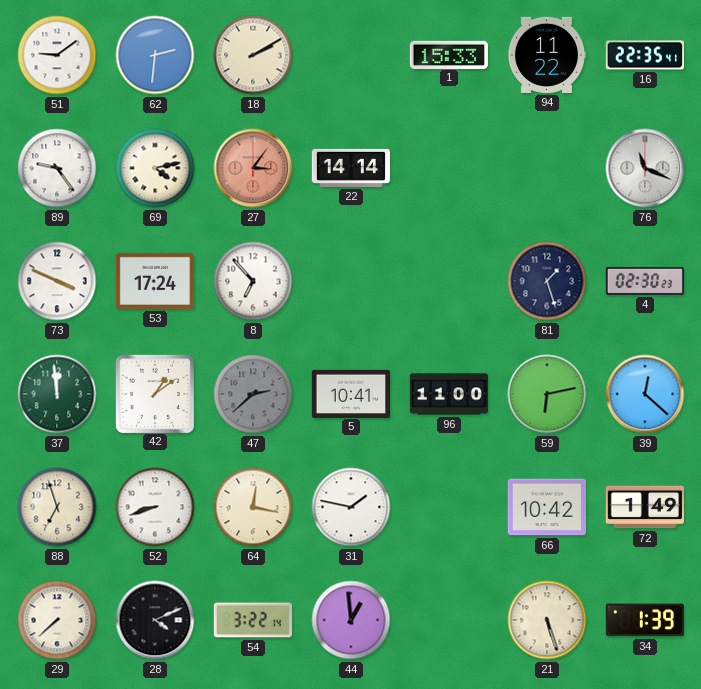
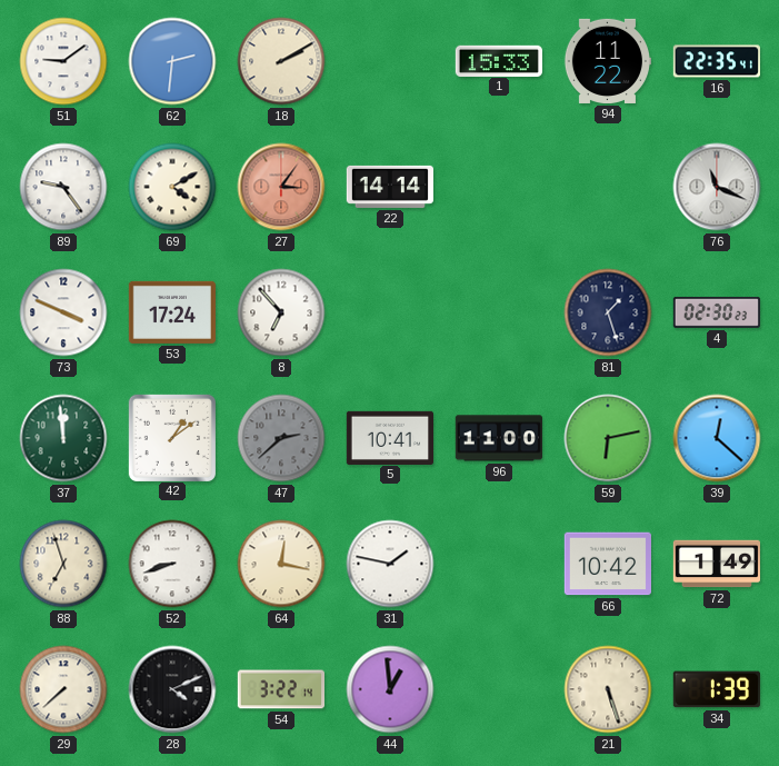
69: 4:13 -> 4:10 (172, 187)
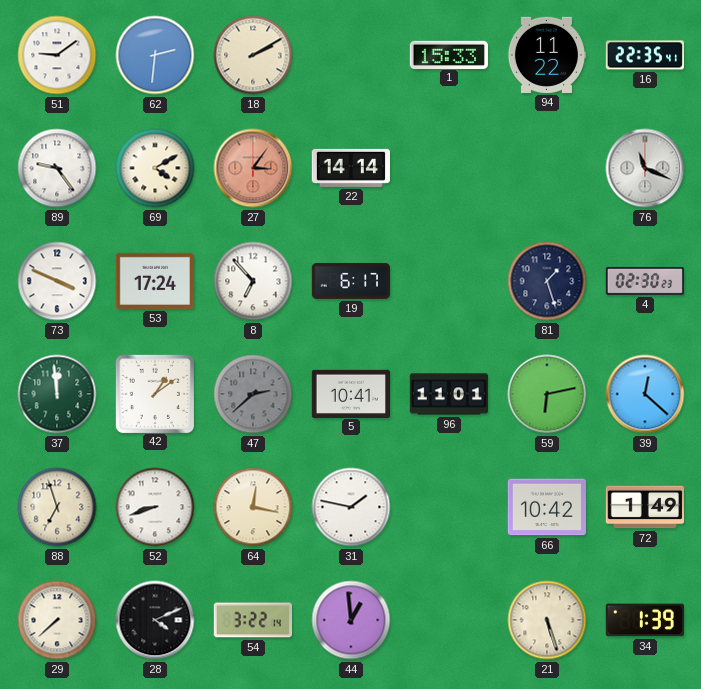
19: none -> 6:17 (350, 281)
96: 11:00 -> 11:01 (448, 394)
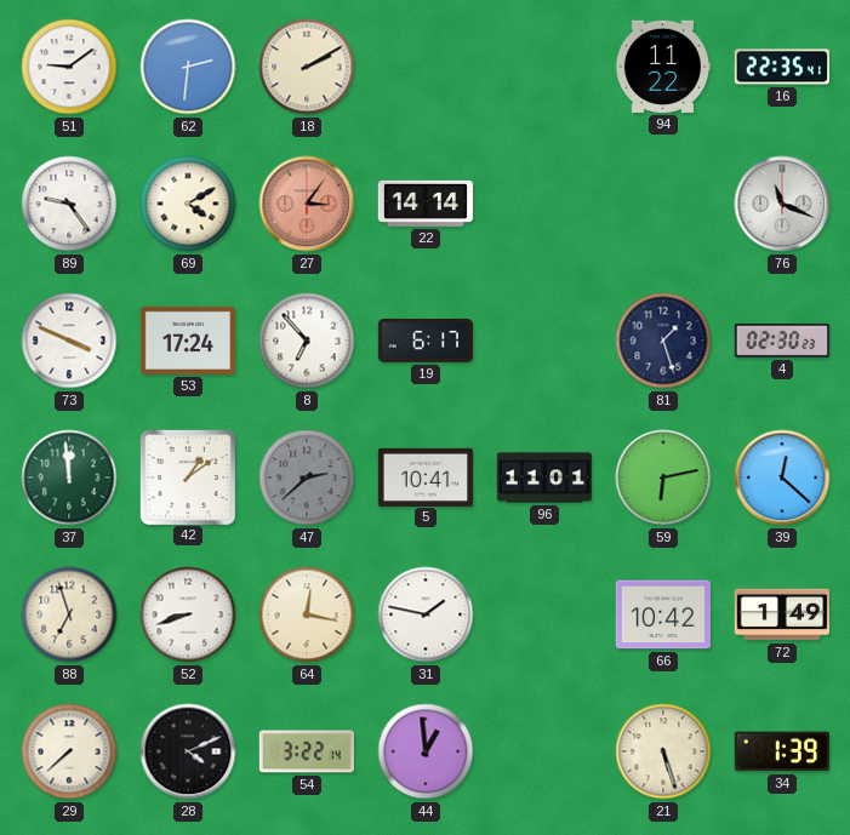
1: 15:33 -> none (448, 54)
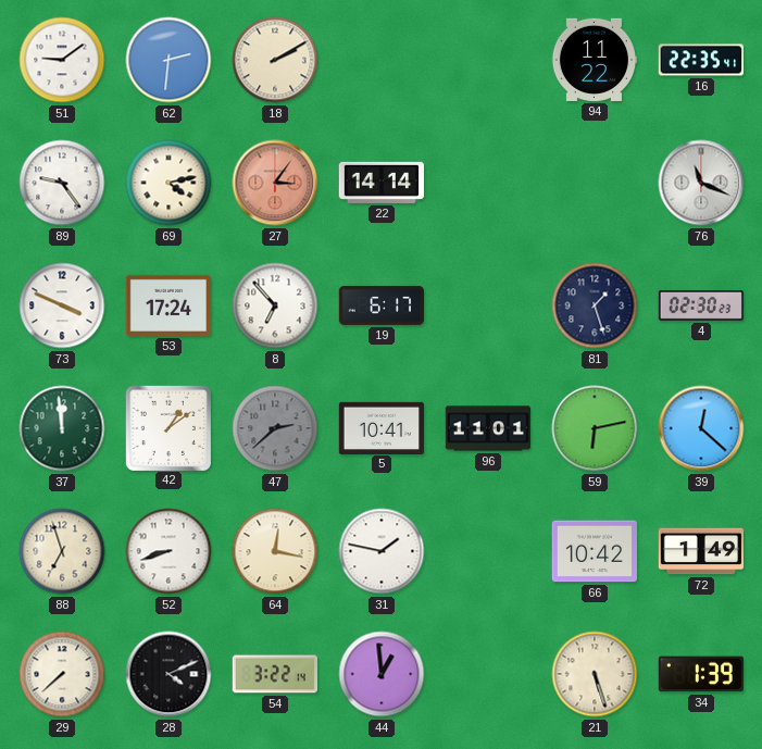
69: 4:10 -> 4:13 (168, 183)
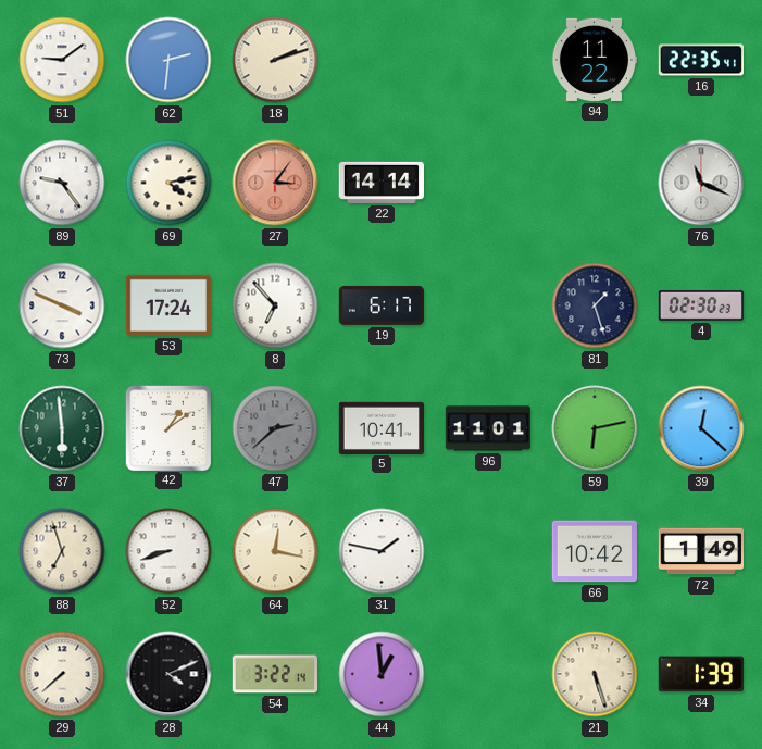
18: 2:10 -> 2:12 (275, 60)
37: 11:59 -> 5:59 (62, 428)
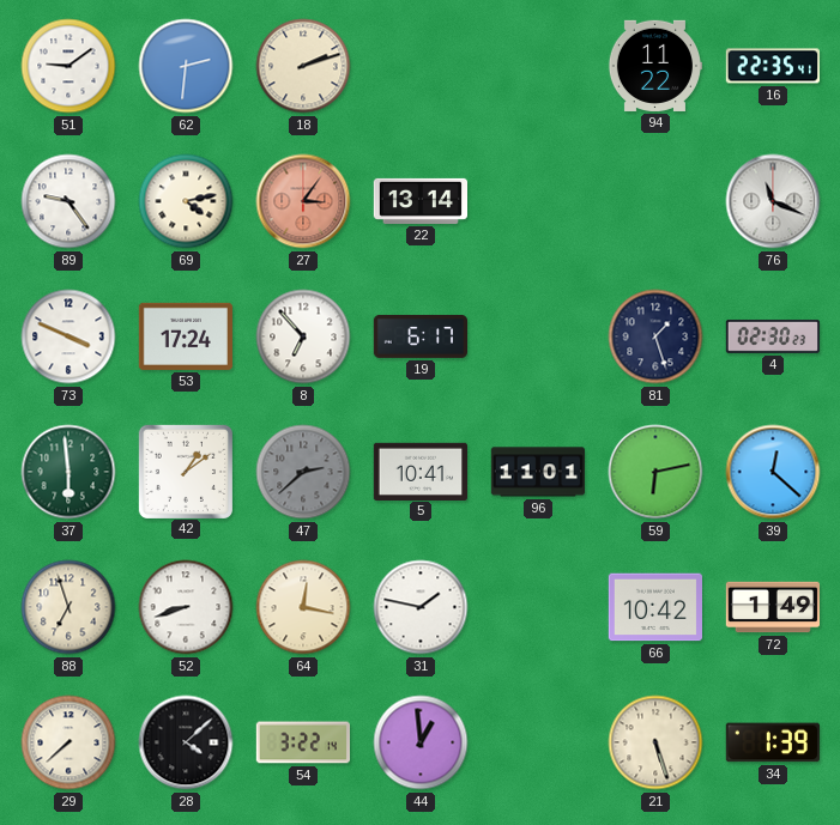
22: 14:14 -> 13:14 (419, 201)
28: 4:11 -> 4:08 (186, 742)
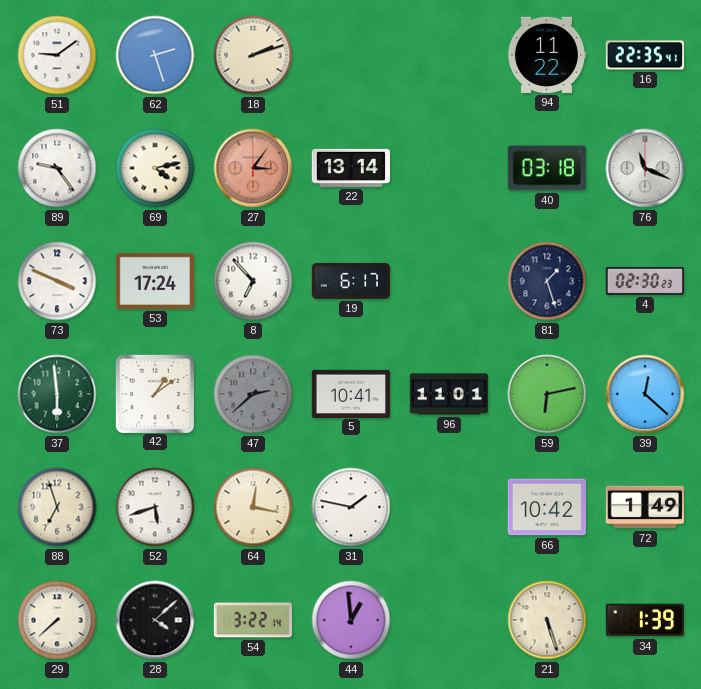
62: 2:31 -> 2:27 (155, 55)
40: none -> 03:18 (547, 168)
52: 8:42 -> 5:42 (155, 507)
